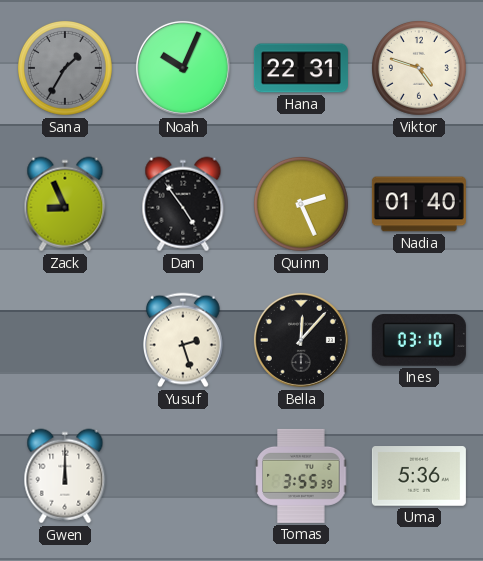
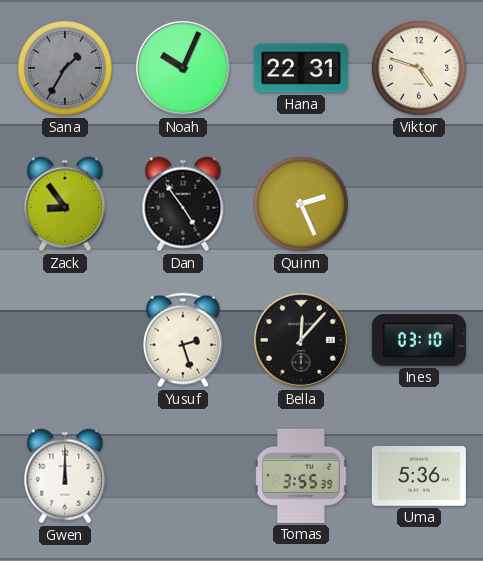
Zack: 8:56 -> 8:54 (65, 204)
Nadia: 01:40 -> none (419, 204)
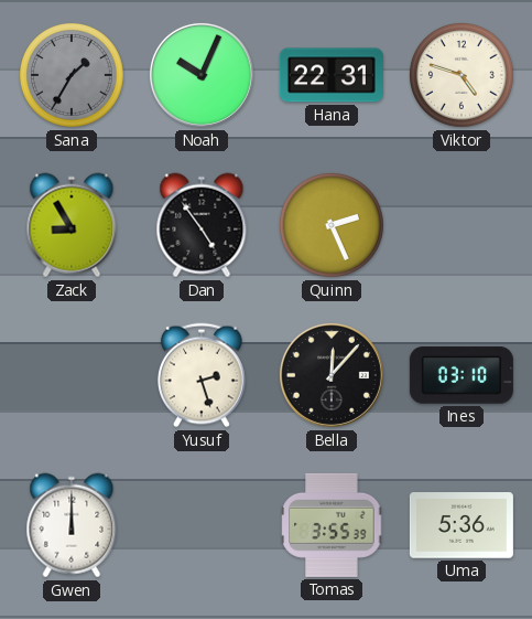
Zack: 8:54 -> 8:55 (72, 225)
